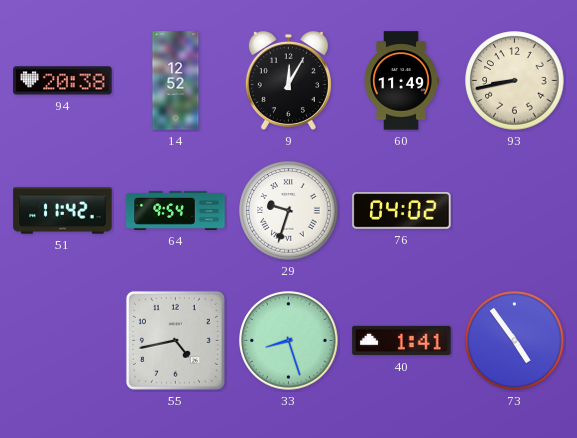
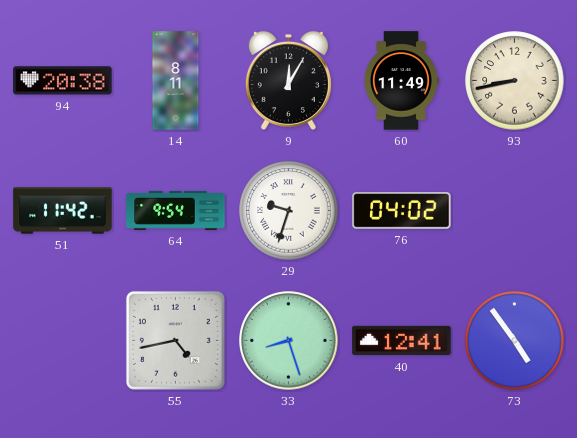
14: 12:52 -> 8:11 (176, 81)
40: 1:41 -> 12:41 (402, 341)
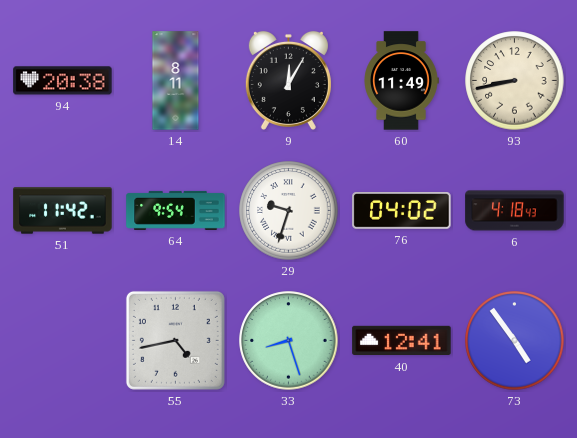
6: none -> 4:18 (515, 211)
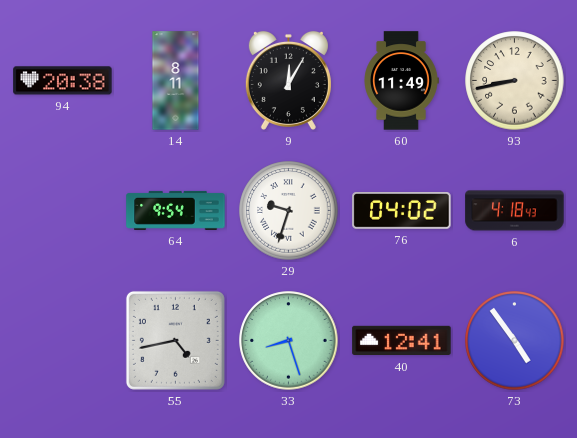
51: 11:42 -> none (63, 211)
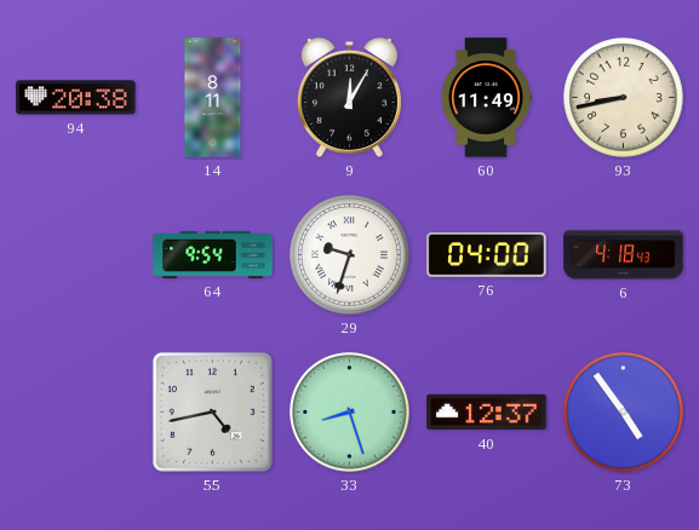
76: 04:02 -> 04:00 (487, 255)
40: 12:41 -> 12:37 (487, 413)
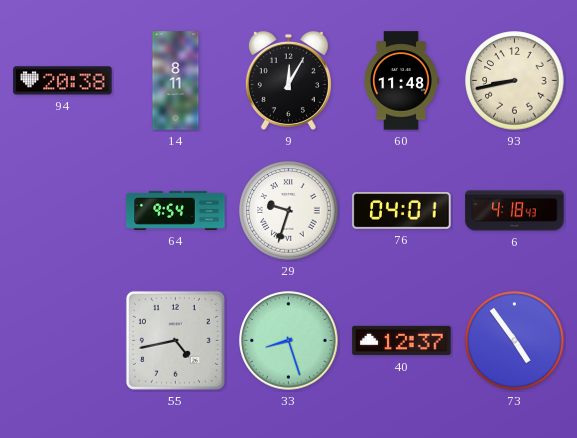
60: 11:49 -> 11:48 (401, 81)
76: 04:00 -> 04:01 (402, 211)
